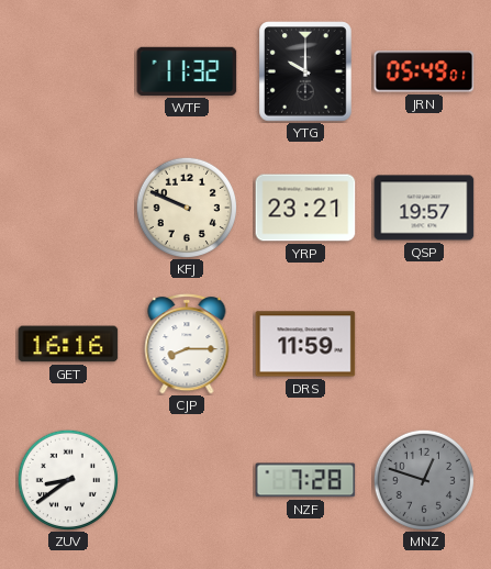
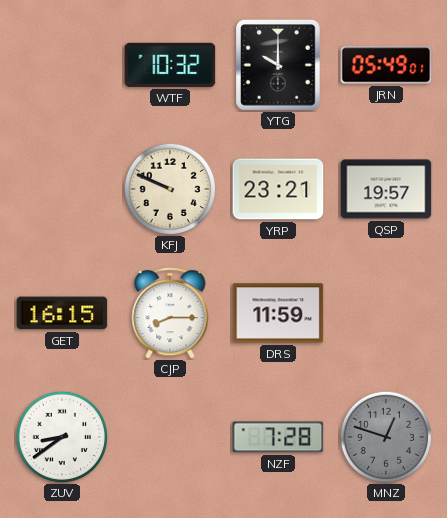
WTF: 11:32 -> 10:32 (170, 65)
GET: 16:16 -> 16:15 (62, 313)
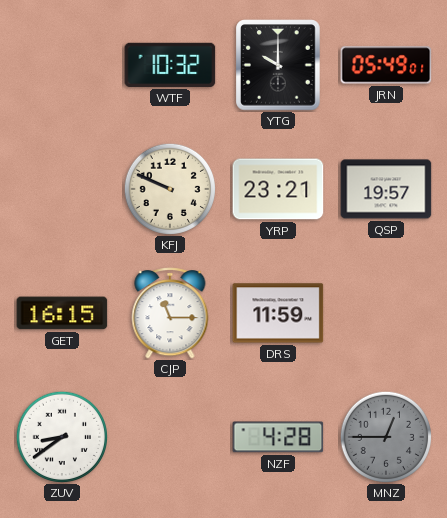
CJP: 8:15 -> 11:15 (170, 314)
NZF: 7:28 -> 4:28 (278, 437)
MNZ: 12:48 -> 12:45 (385, 436)
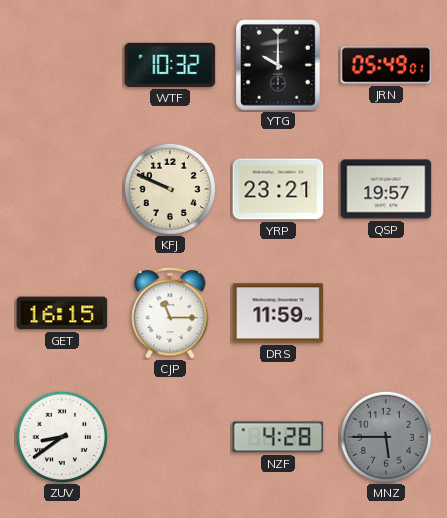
MNZ: 12:45 -> 5:45 (385, 436)
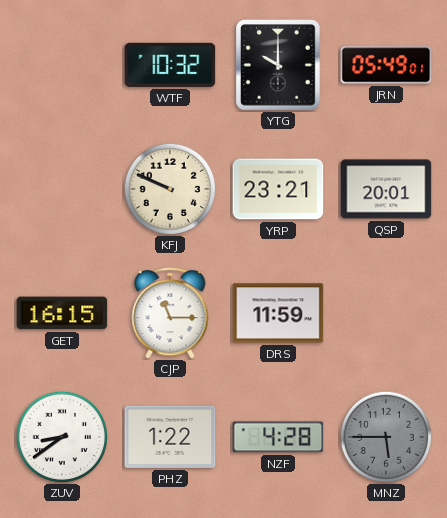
QSP: 19:57 -> 20:01 (386, 189)
PHZ: none -> 1:22 (170, 437)
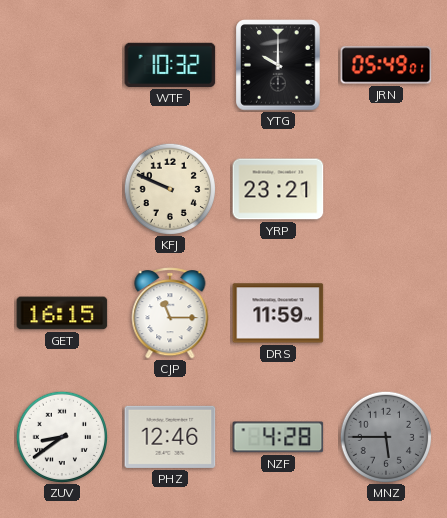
QSP: 20:01 -> none (386, 189)
PHZ: 1:22 -> 12:46 (170, 437)
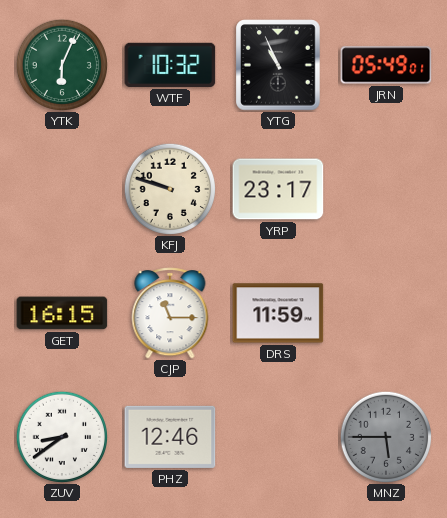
YTK: none -> 6:04 (61, 64)
YTG: 10:00 -> 10:56 (278, 65)
KFJ: 9:49 -> 9:48 (169, 188)
YRP: 23:21 -> 23:17 (278, 189)
NZF: 4:28 -> none (278, 437)
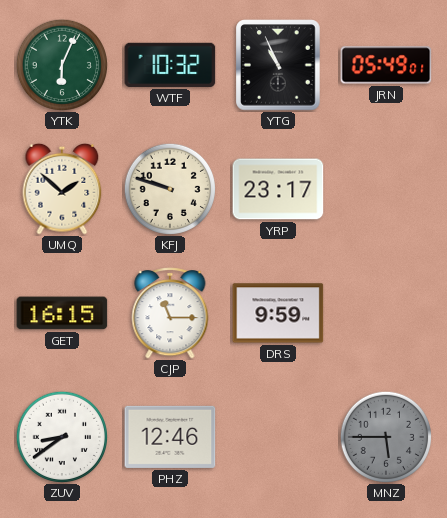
UMQ: none -> 1:52 (62, 189)
DRS: 11:59 -> 9:59 (278, 313)
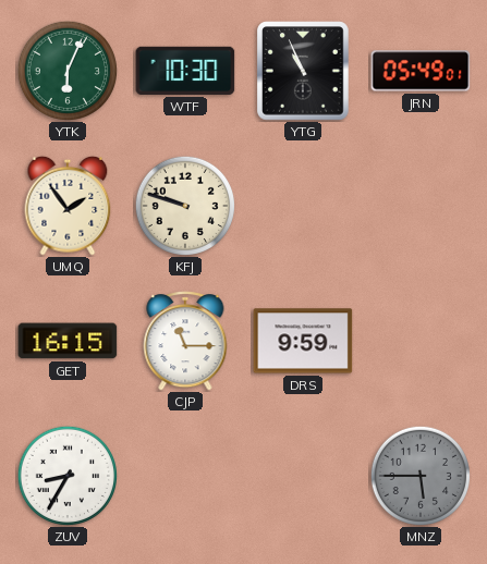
WTF: 10:32 -> 10:30 (185, 71)
UMQ: 1:52 -> 1:54 (68, 206)
YRP: 23:17 -> none (278, 189)
ZUV: 8:39 -> 8:35 (66, 475)
PHZ: 12:46 -> none (170, 437)
